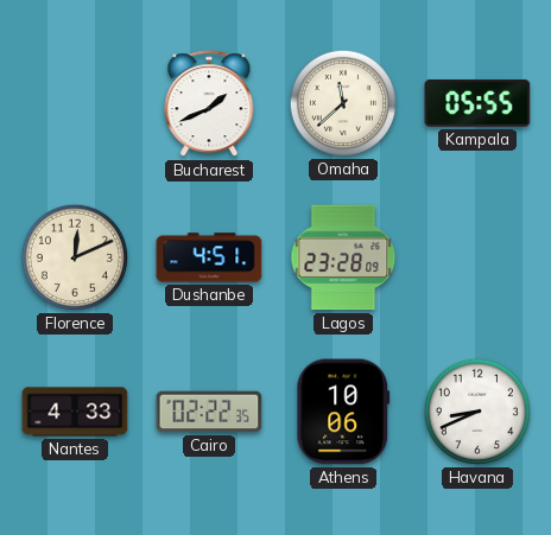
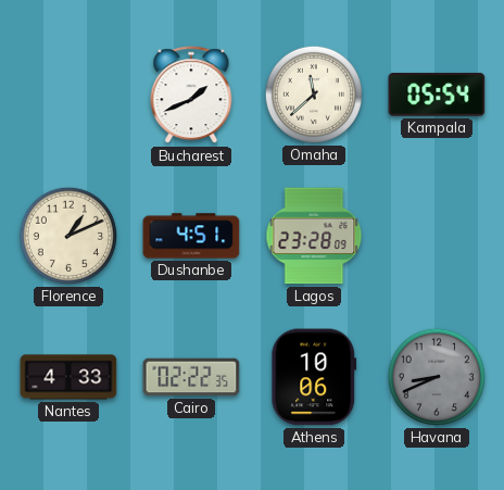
Kampala: 05:55 -> 05:54 (437, 95)
Florence: 12:11 -> 1:11 (68, 236)
Havana dial: white -> grey (437, 377)
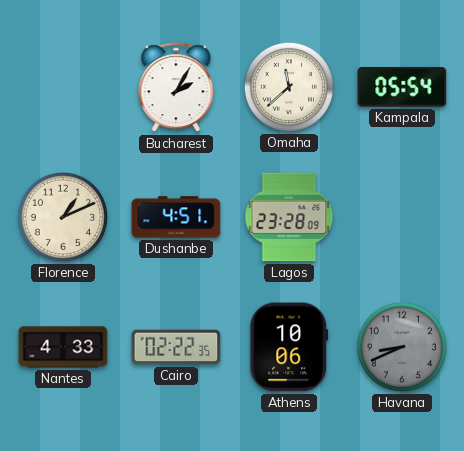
Bucharest: 1:41 -> 2:05 (176, 88)
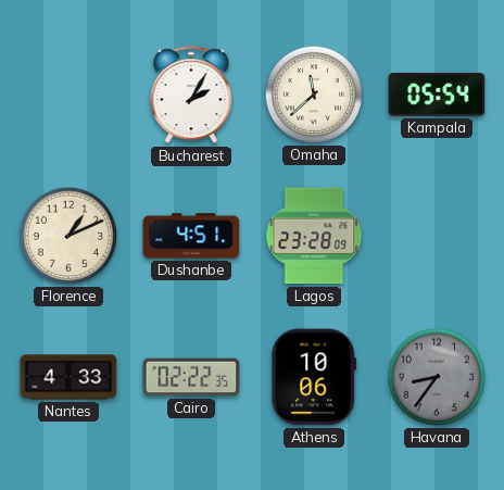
Havana: 8:41 -> 8:36 (437, 377)
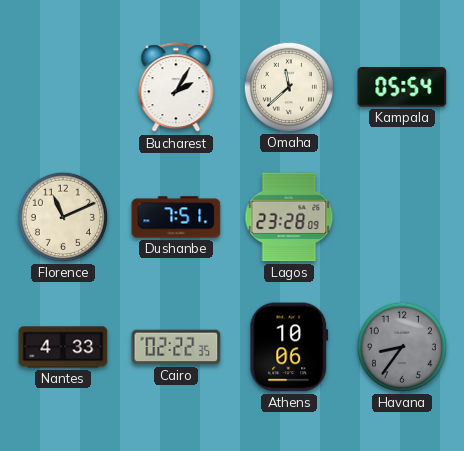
Florence: 1:11 -> 11:11 (63, 217)
Dushanbe: 4:51 -> 7:51 (176, 217)
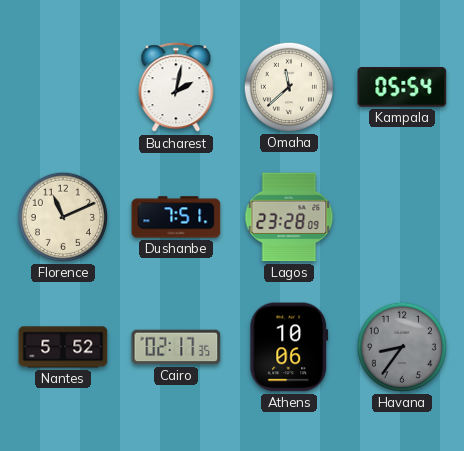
Bucharest: 2:05 -> 2:02 (176, 88)
Nantes: 4:33 -> 5:52 (63, 347)
Cairo: 02:22 -> 02:17 (176, 347)
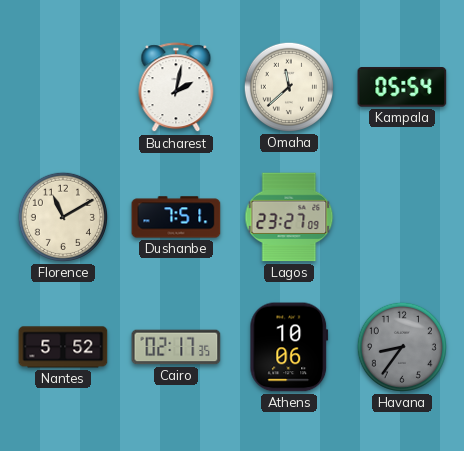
Florence: 11:11 -> 11:10 (63, 217)
Lagos: 23:28 -> 23:27 (289, 217)
